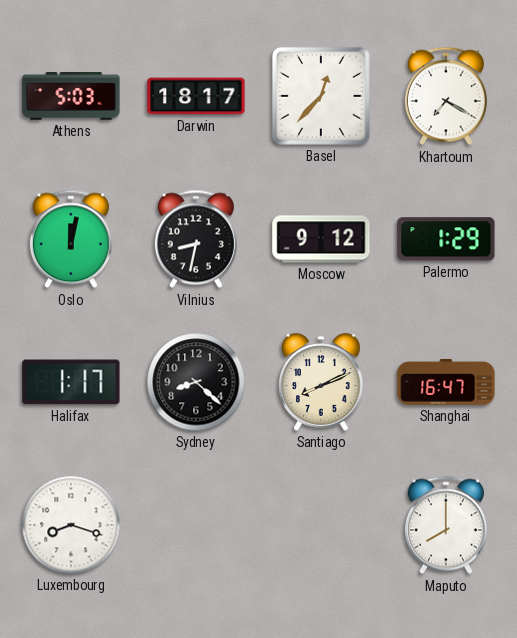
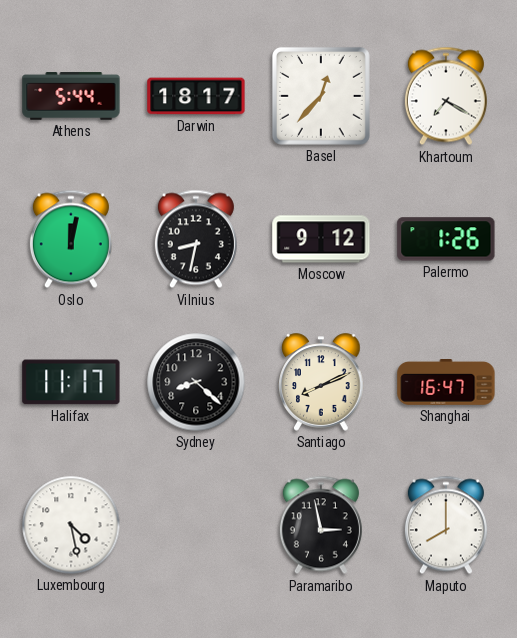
Athens: 5:03 -> 5:44 (71, 96)
Palermo: 1:29 -> 1:26 (446, 239)
Halifax: 1:17 -> 11:17 (71, 382)
Luxembourg: 8:18 -> 4:28 (71, 525)
Paramaribo: none -> 2:58 (321, 525)
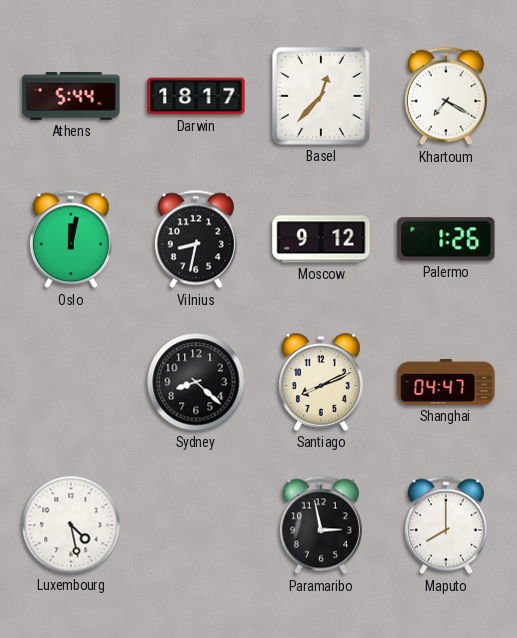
Halifax: 11:17 -> none (71, 382)
Shanghai: 16:47 -> 04:47 (446, 383)
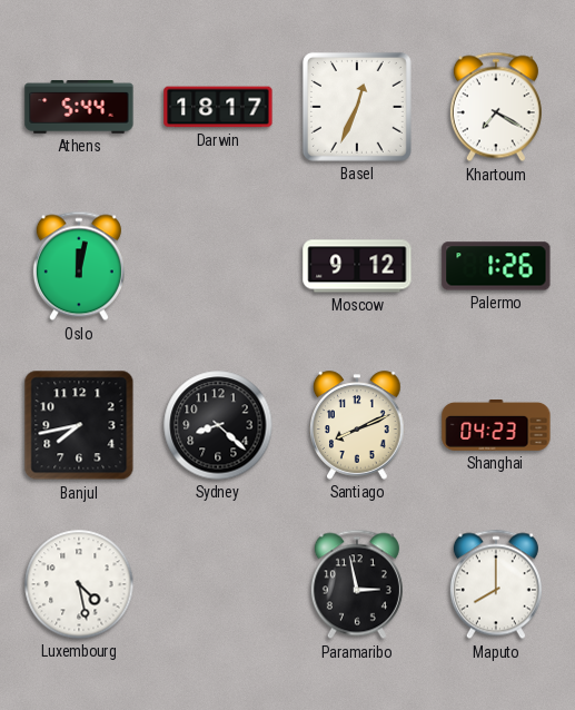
Basel: 12:37 -> 12:34 (357, 107)
Vilnius: 8:32 -> none (196, 239)
Banjul: none -> 7:43 (79, 425)
Shanghai: 04:47 -> 04:23 (496, 426)
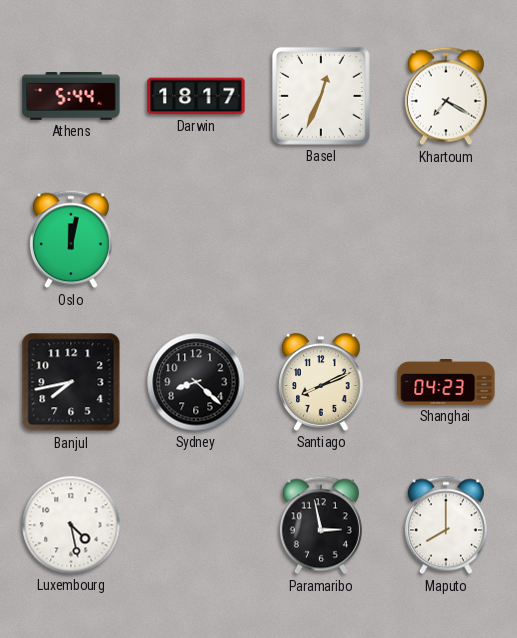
Moscow: 9:12 -> none (357, 266)
Palermo: 1:26 -> none (496, 266)
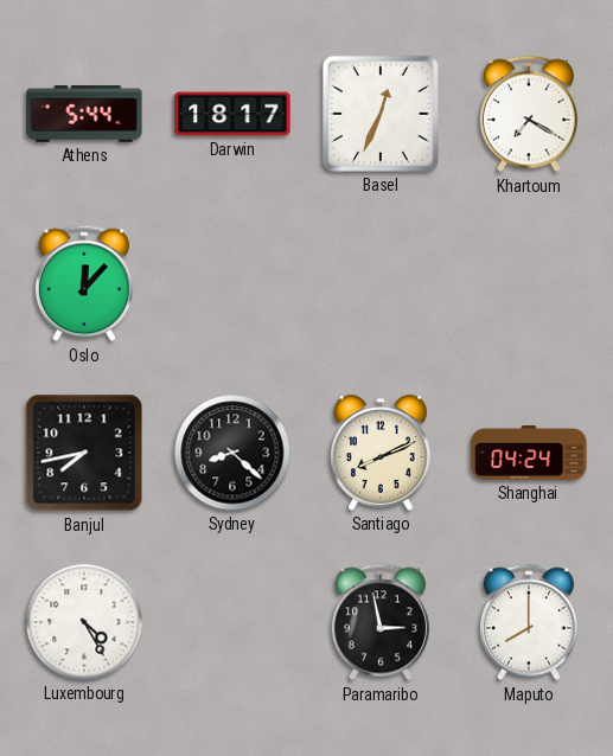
Oslo: 12:02 -> 12:07 (84, 283)
Shanghai: 04:23 -> 04:24 (529, 454)
Luxembourg: 4:28 -> 4:25 (84, 622)
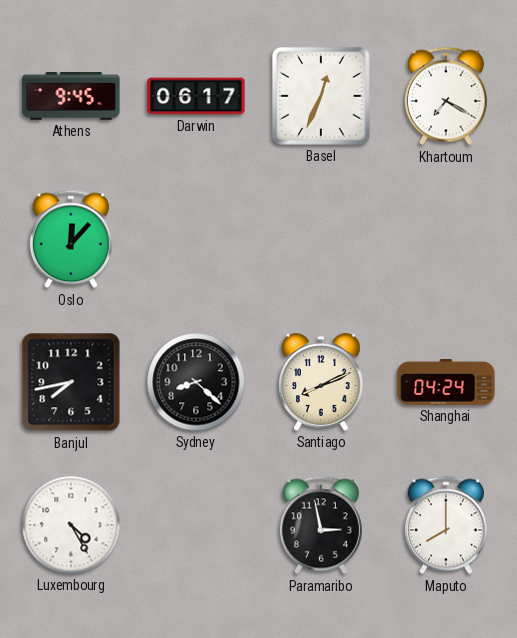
Athens: 5:44 -> 9:45 (71, 96)
Darwin: 18:17 -> 06:17 (196, 96)
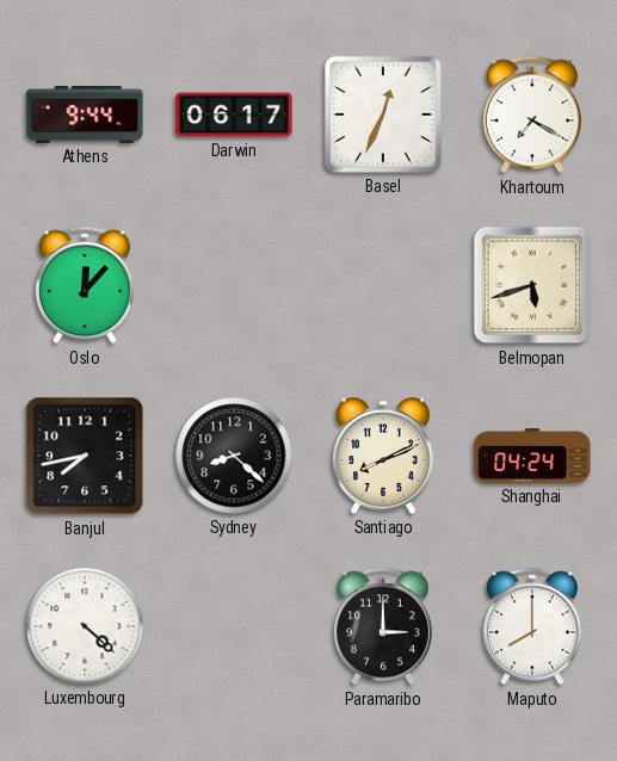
Athens: 9:45 -> 9:44 (85, 115)
Belmopan: none -> 5:42 (532, 285)
Luxembourg: 4:25 -> 4:22 (85, 626)
Paramaribo: 2:58 -> 3:00 (383, 626)
